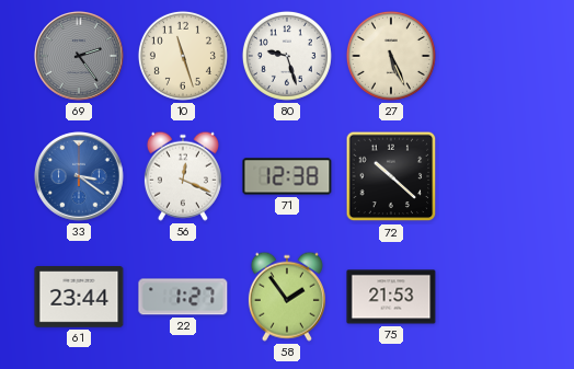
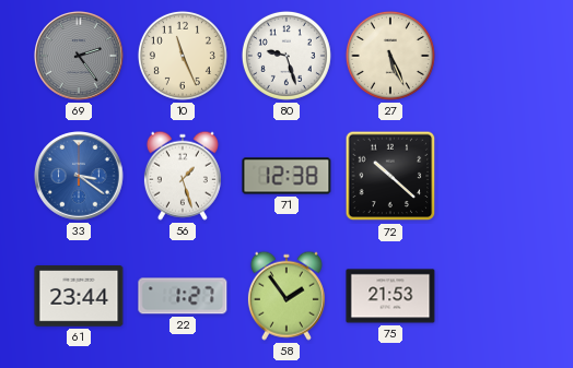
10: 11:27 -> 11:26 (183, 56)
56: 12:19 -> 1:27 (183, 176)
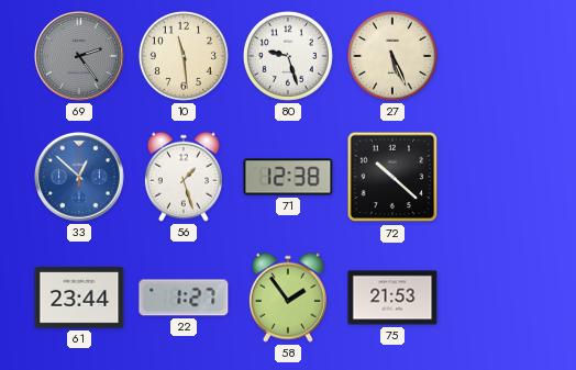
10: 11:26 -> 11:29 (184, 56)
33: 3:21 -> 12:52 (80, 178)
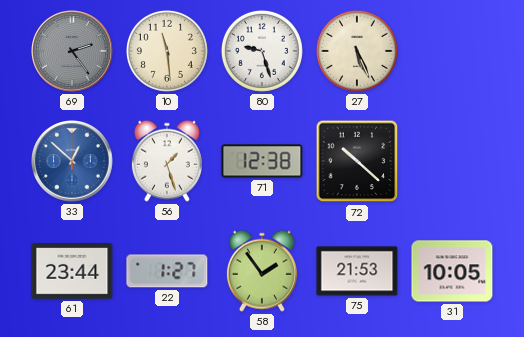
31: none -> 10:05 (452, 271)
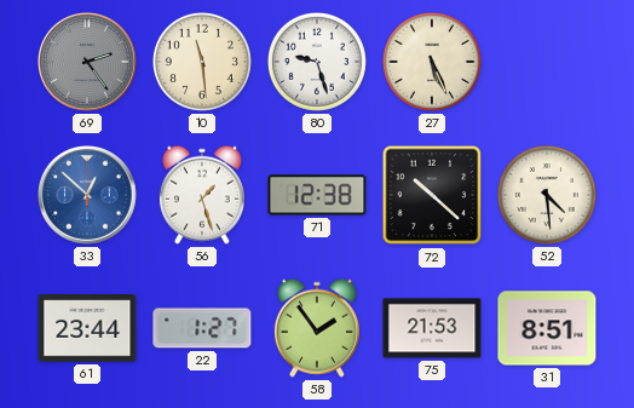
52: none -> 4:29 (547, 195)
31: 10:05 -> 8:51 (547, 328)
